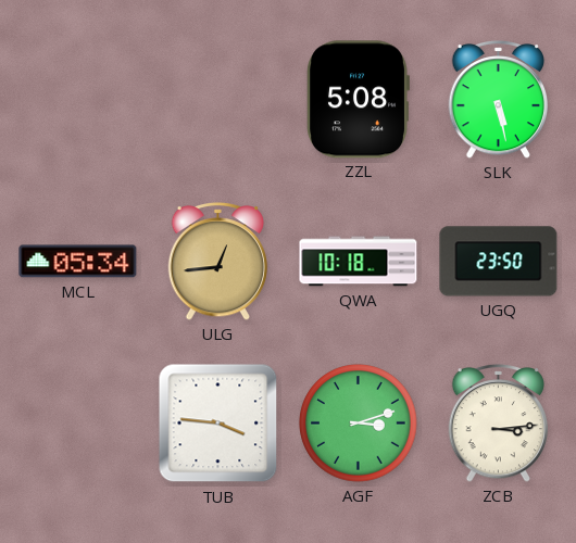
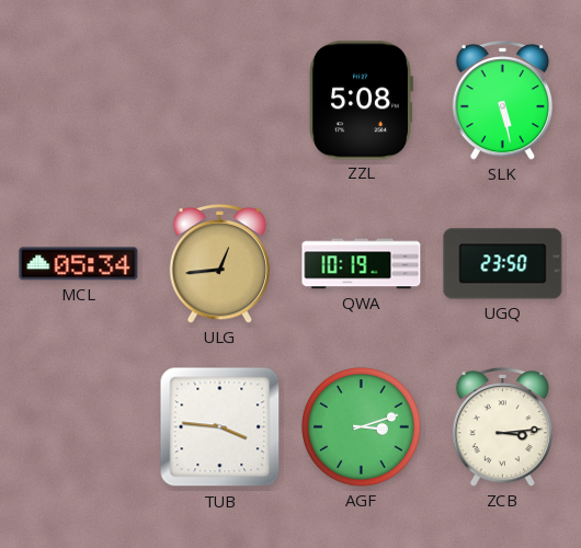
QWA: 10:18 -> 10:19 (362, 264)
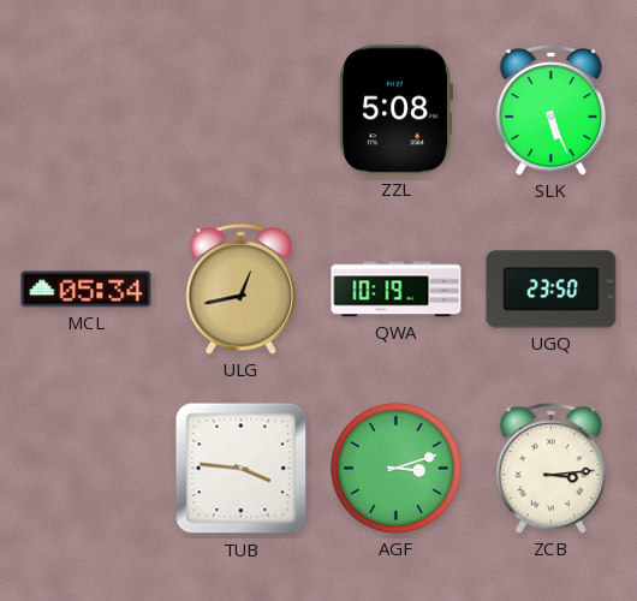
SLK: 5:28 -> 5:26 (552, 111)
ULG: 12:44 -> 12:43 (242, 290)
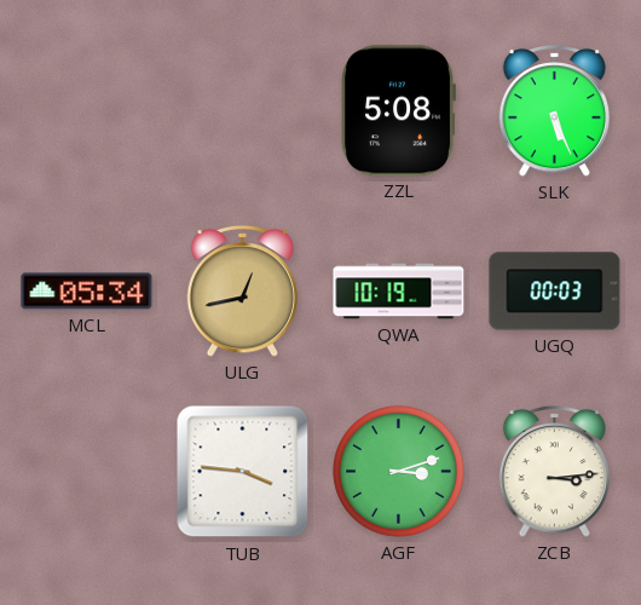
UGQ: 23:50 -> 00:03 (555, 292)
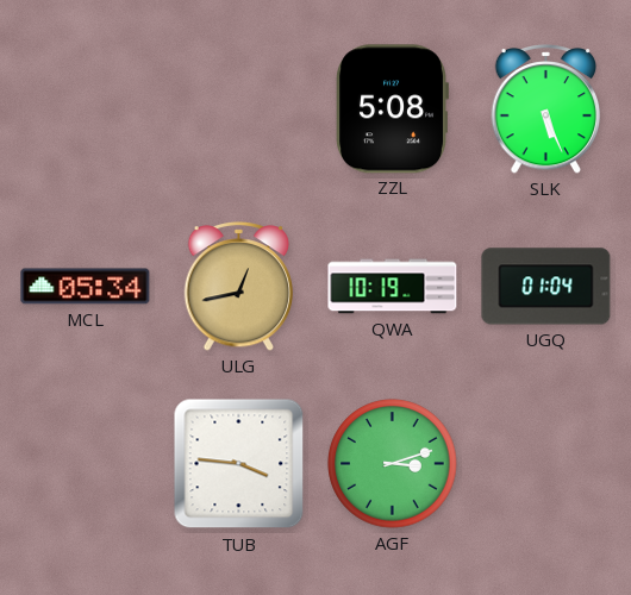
UGQ: 00:03 -> 01:04 (546, 287)
ZCB: 3:14 -> none (555, 472)
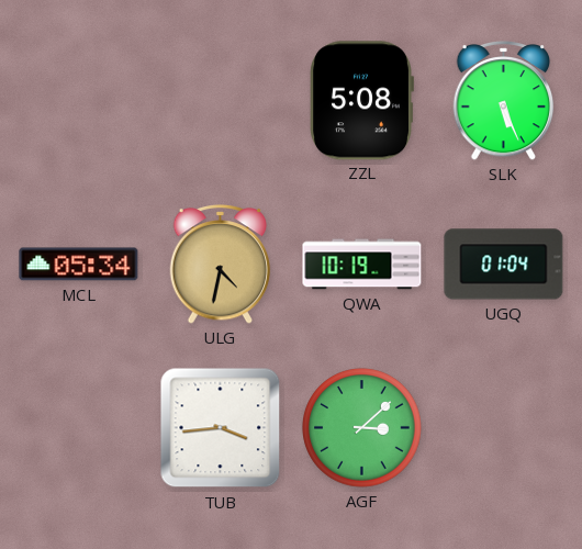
ULG: 12:43 -> 4:32 (221, 265)
TUB: 3:46 -> 3:44 (221, 428)
AGF: 3:12 -> 3:08 (362, 428)
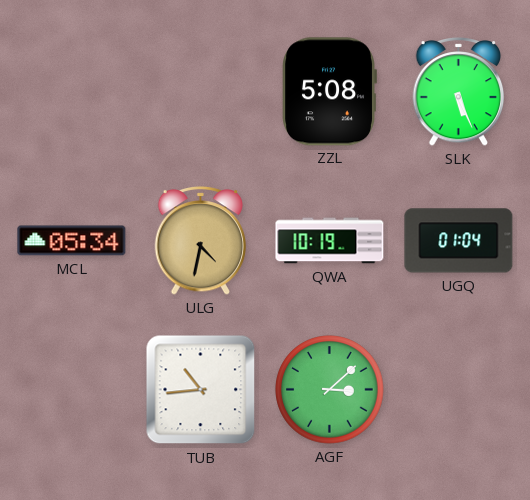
TUB: 3:44 -> 10:44 (201, 390)
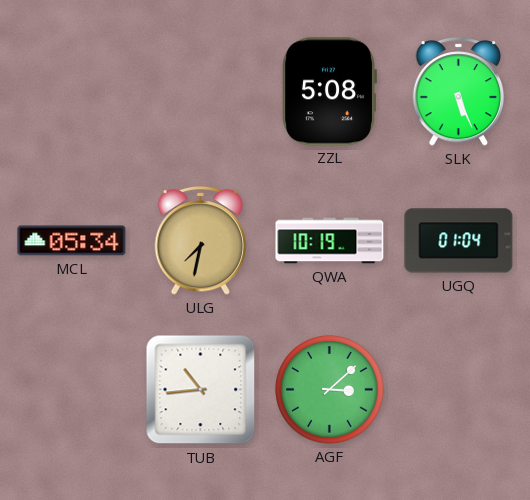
ULG: 4:32 -> 7:32 (201, 241)
